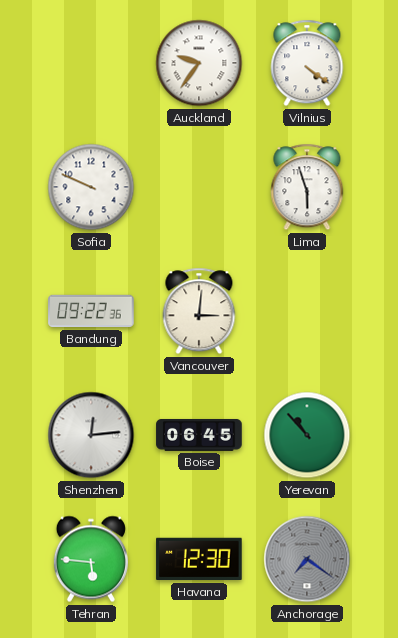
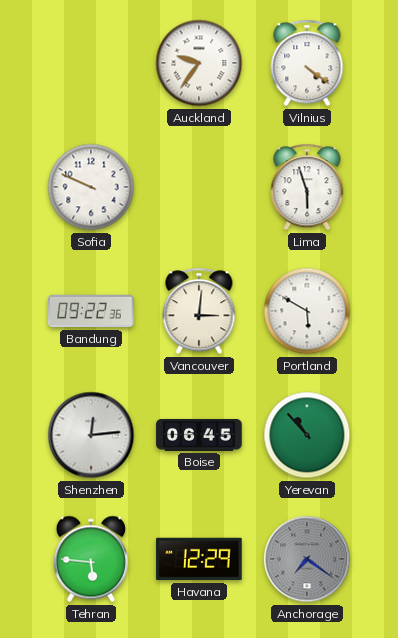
Portland: none -> 5:50 (307, 311)
Havana: 12:30 -> 12:29 (199, 559)
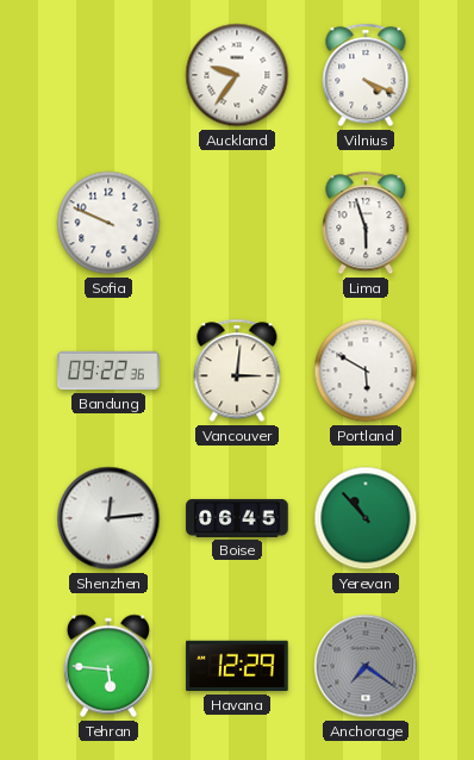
Vilnius: 4:21 -> 4:19 (366, 75)
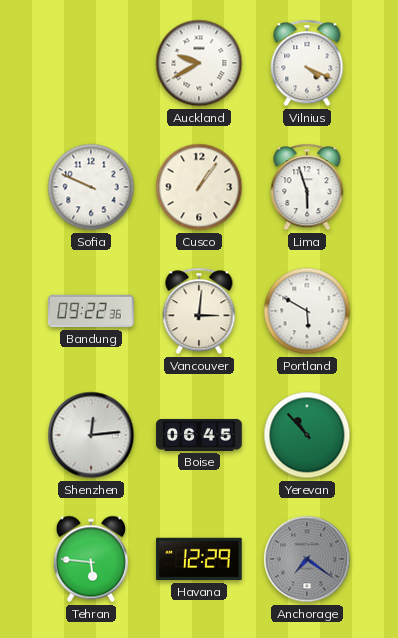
Auckland: 9:36 -> 9:40 (199, 63)
Cusco: none -> 1:06 (199, 187)
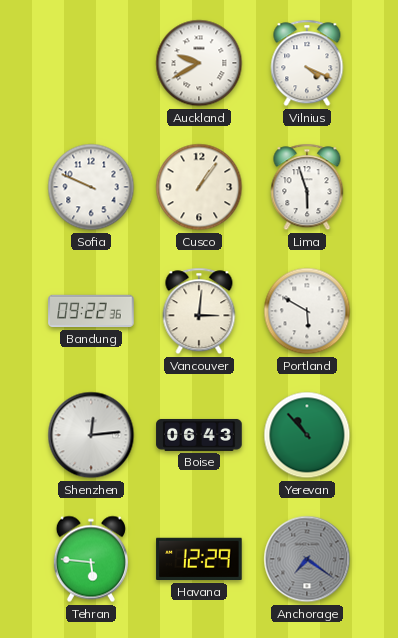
Boise: 06:45 -> 06:43 (199, 435)
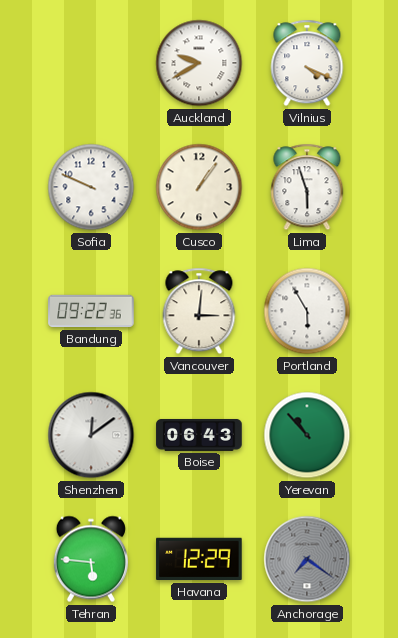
Portland: 5:50 -> 5:55 (307, 311)
Shenzhen: 12:14 -> 12:09 (91, 435)
